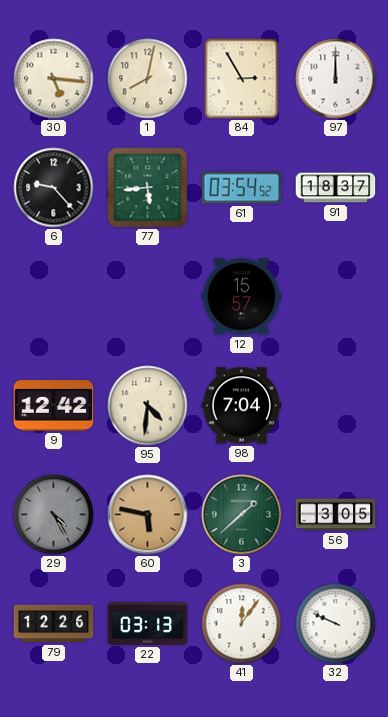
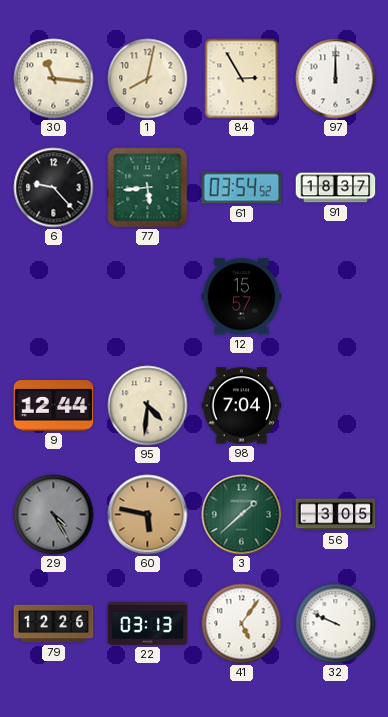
30: 5:16 -> 11:16 (54, 79)
9: 12:42 -> 12:44 (54, 406)
41: 12:06 -> 5:06 (242, 624)
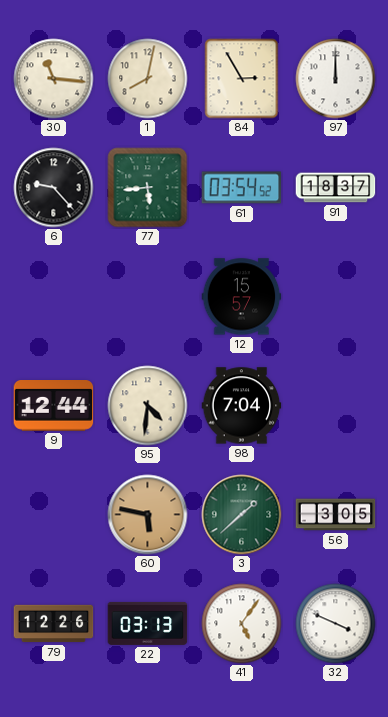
29: 4:25 -> none (54, 515)
32: 9:49 -> 3:49 (336, 624)
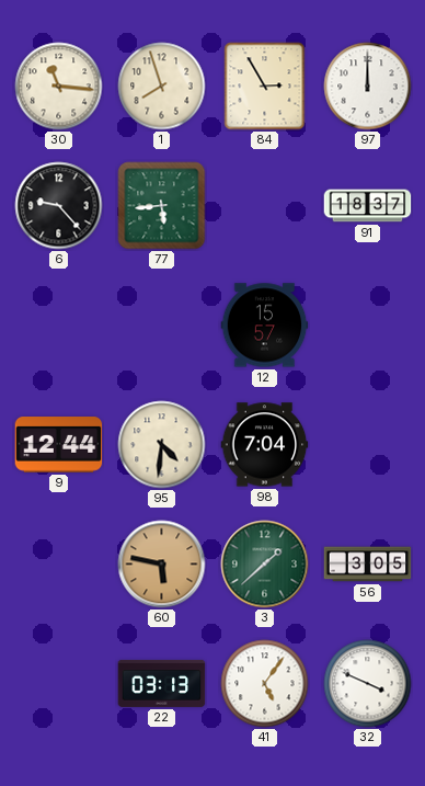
1: 8:02 -> 7:57 (162, 87)
61: 03:54 -> none (242, 188)
79: 12:26 -> none (54, 624)
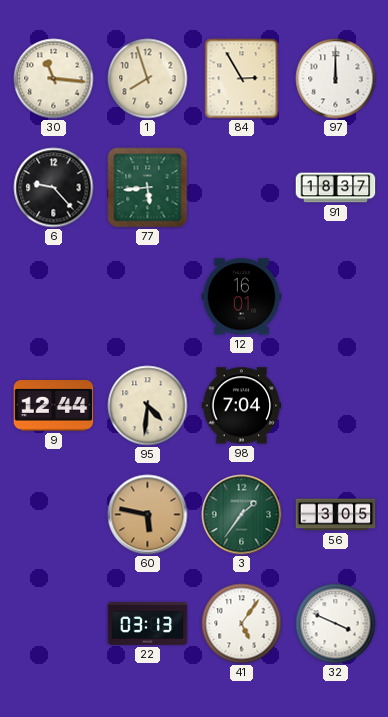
12: 15:57 -> 16:01 (242, 297)
3: 1:38 -> 1:36 (242, 515)
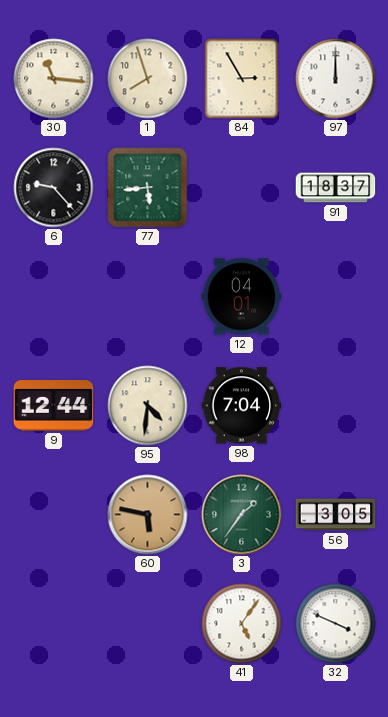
12: 16:01 -> 04:01 (242, 297)
22: 03:13 -> none (148, 623)
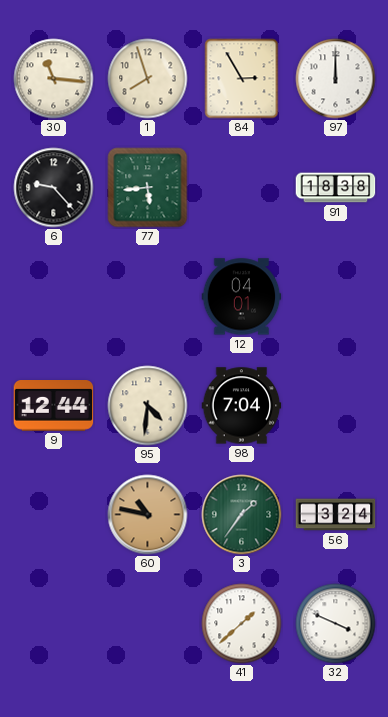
91: 18:37 -> 18:38 (336, 188)
60: 5:47 -> 10:47 (148, 515)
56: 3:05 -> 3:24 (336, 515)
41: 5:06 -> 1:38 (242, 624)
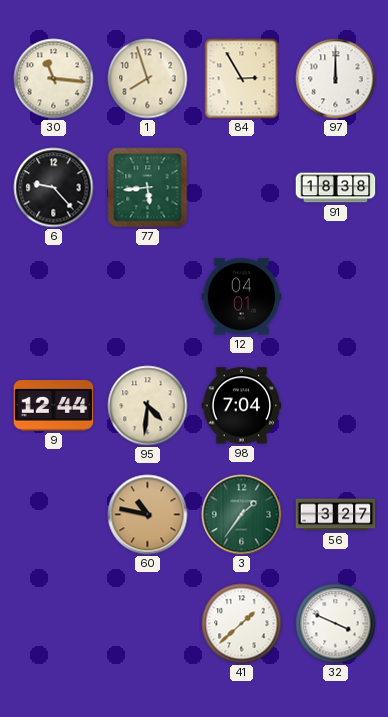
56: 3:24 -> 3:27 (336, 515)
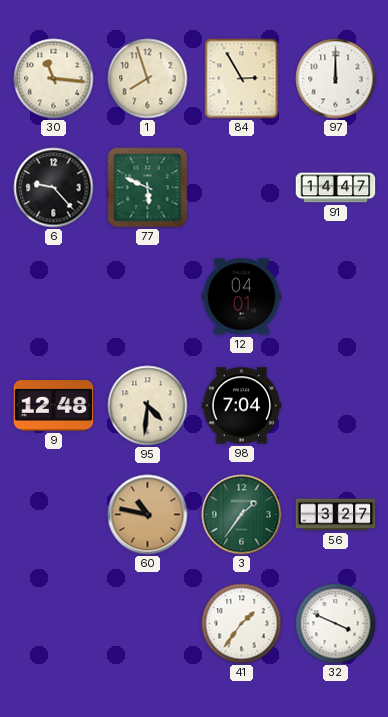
77: 5:44 -> 5:49 (148, 188)
91: 18:38 -> 14:47 (336, 188)
9: 12:44 -> 12:48 (54, 406)
41: 1:38 -> 1:36 (242, 624)
